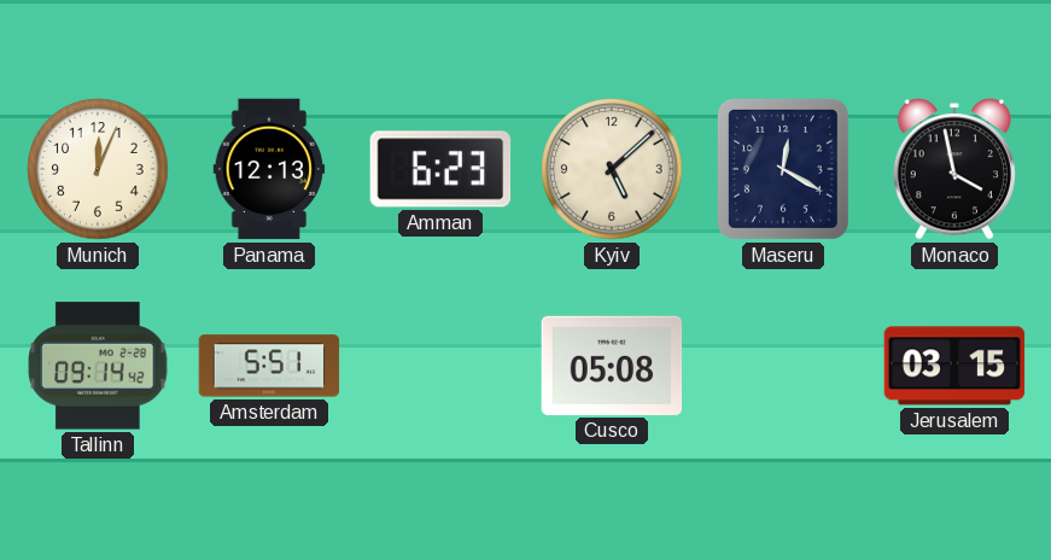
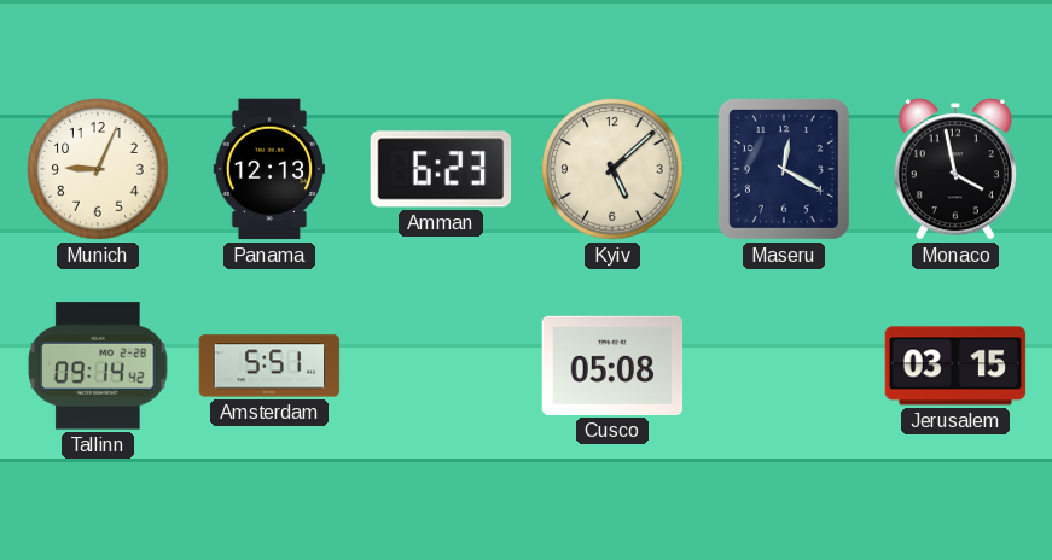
Munich: 12:04 -> 9:04 (98, 169)
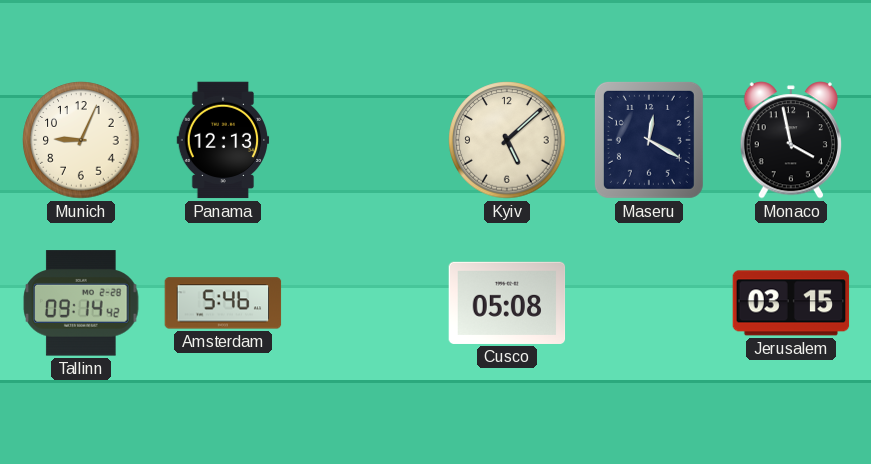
Amman: 6:23 -> none (441, 169)
Amsterdam: 5:51 -> 5:46 (223, 303)
